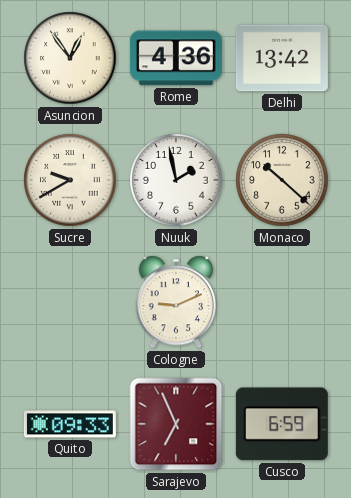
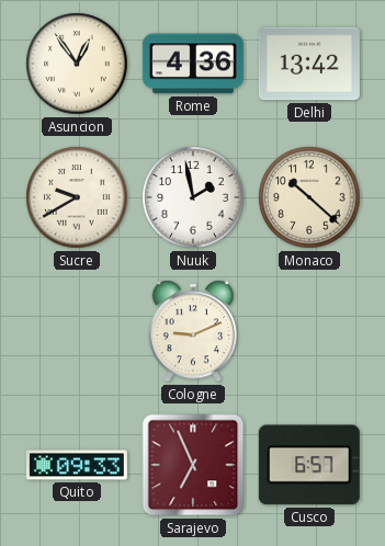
Cusco: 6:59 -> 6:57 (309, 465)
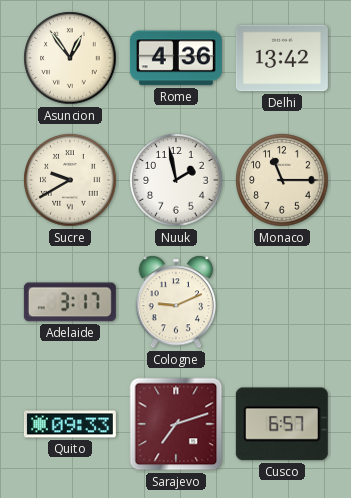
Monaco: 10:22 -> 11:15 (282, 180)
Adelaide: none -> 3:17 (70, 302)
Sarajevo: 6:56 -> 7:12 (176, 424)
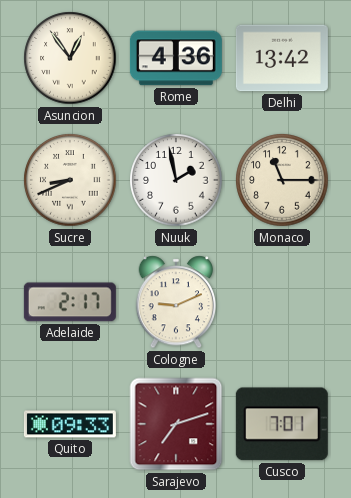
Sucre: 9:40 -> 8:41 (70, 180)
Adelaide: 3:17 -> 2:17 (70, 302)
Cusco: 6:57 -> 7:01 (282, 424)
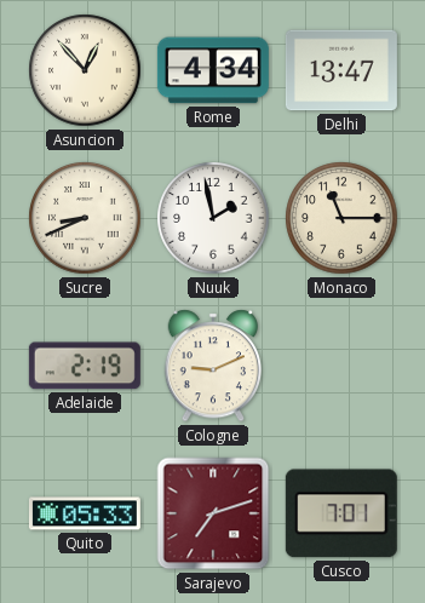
Asuncion: 12:54 -> 12:53 (85, 70)
Rome: 4:36 -> 4:34 (213, 70)
Delhi: 13:42 -> 13:47 (341, 70)
Adelaide: 2:17 -> 2:19 (85, 366)
Quito: 09:33 -> 05:33 (85, 513)
